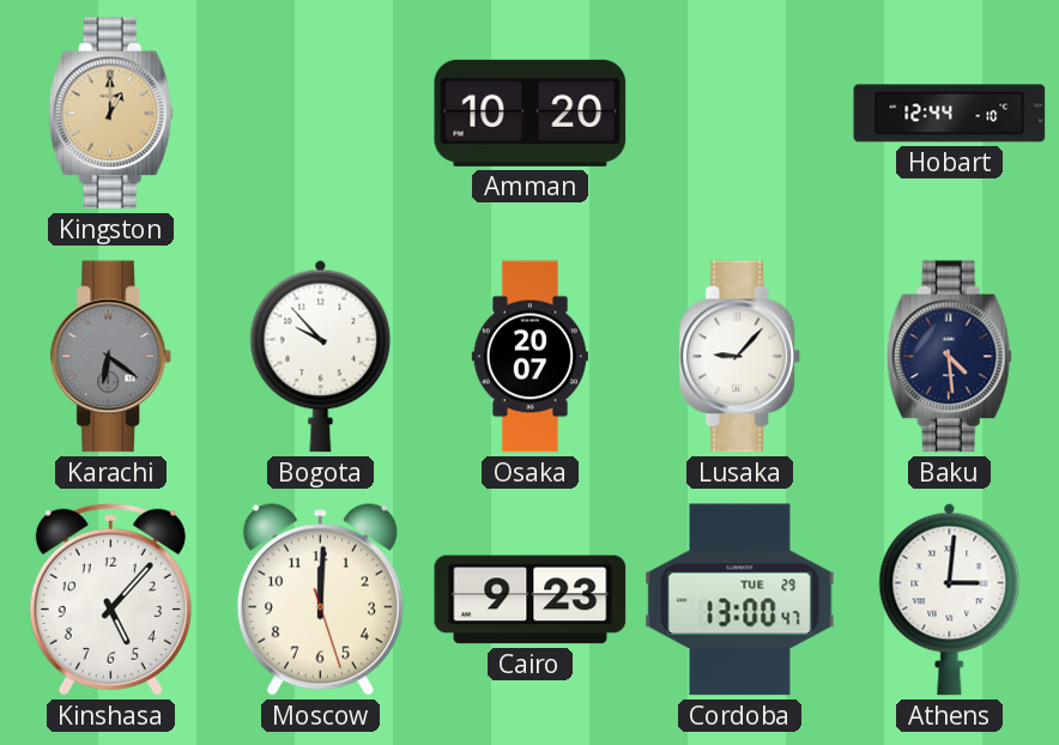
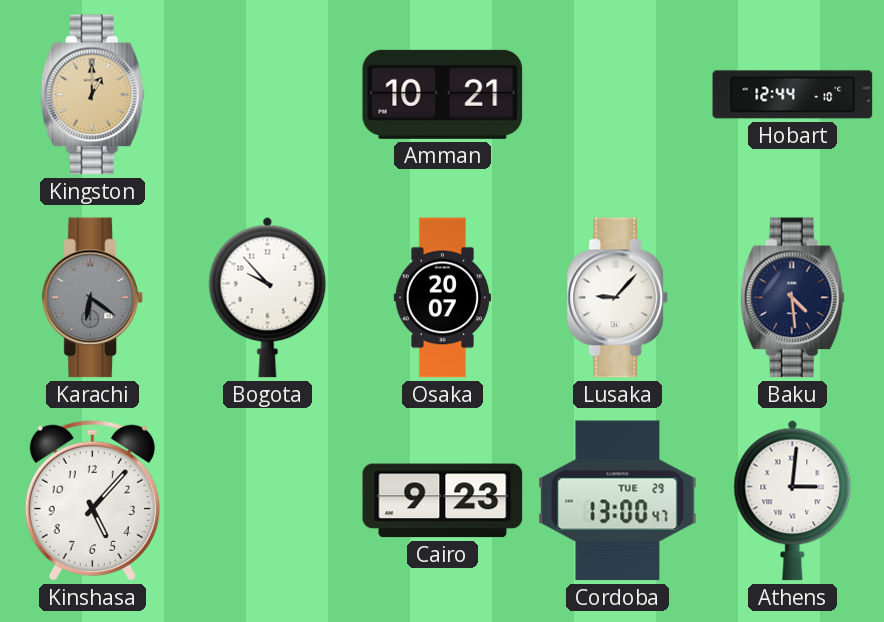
Amman: 10:20 -> 10:21 (443, 94)
Moscow: 12:00 -> none (320, 600)
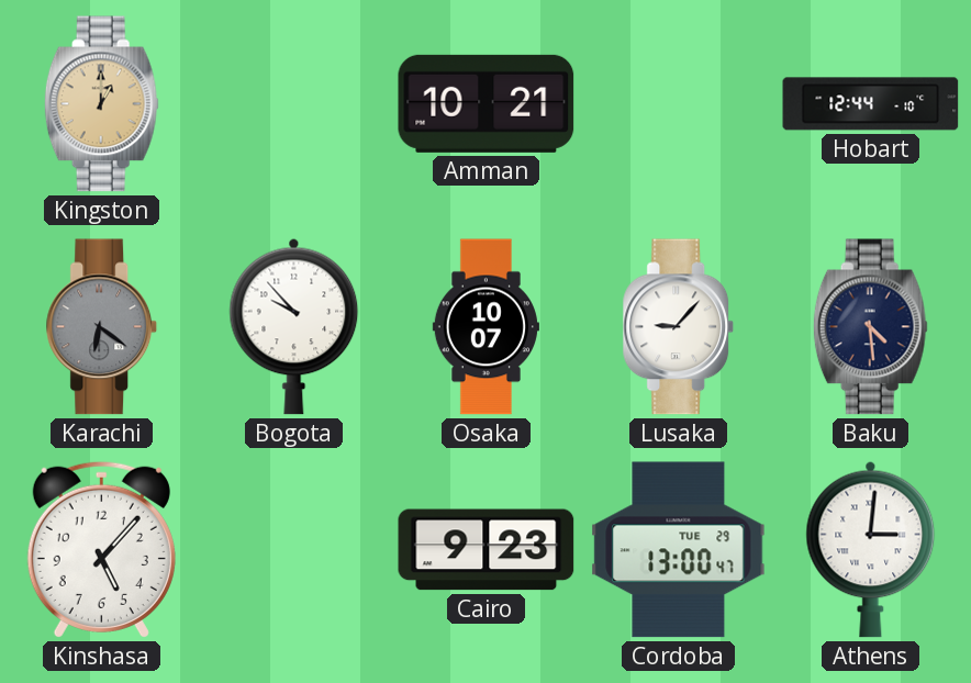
Osaka: 20:07 -> 10:07 (486, 327)
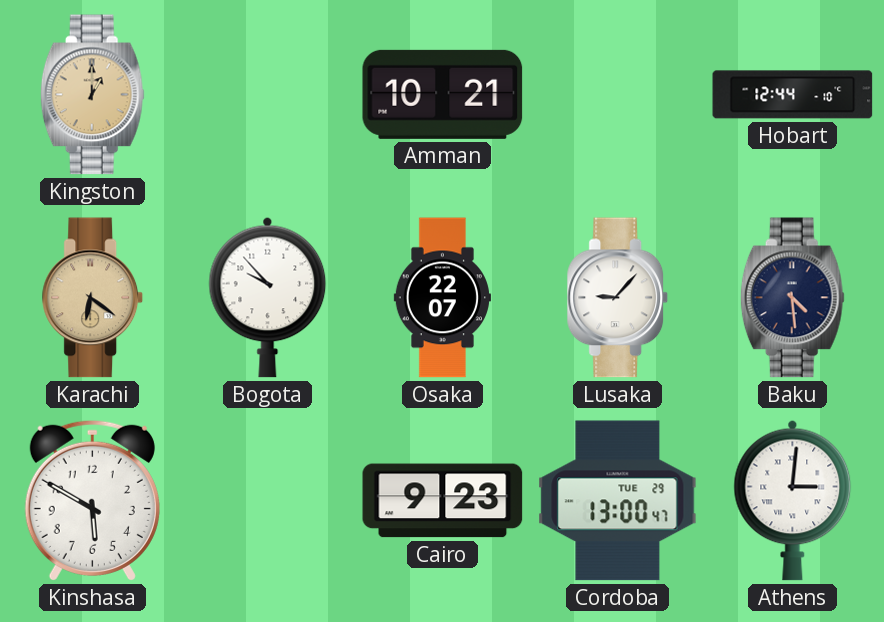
Karachi dial: grey -> champagne (93, 298)
Osaka: 10:07 -> 22:07 (442, 298)
Kinshasa: 5:07 -> 5:50 (92, 500)
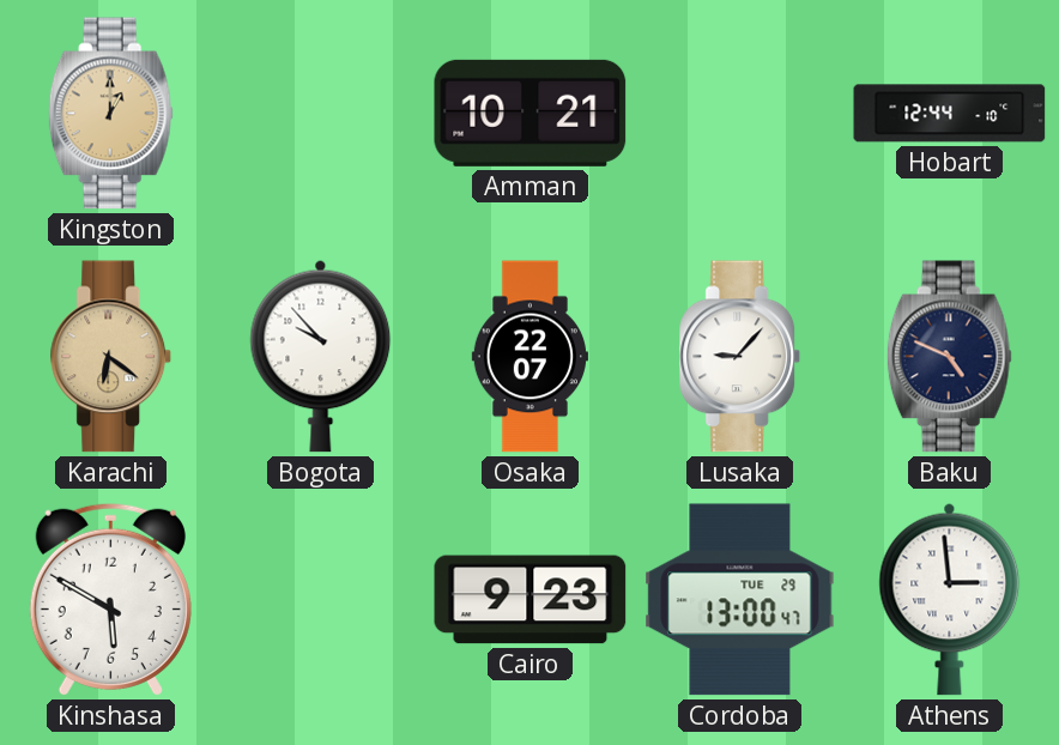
Baku: 4:29 -> 4:49 (949, 357)
Athens: 3:01 -> 2:59 (950, 599)
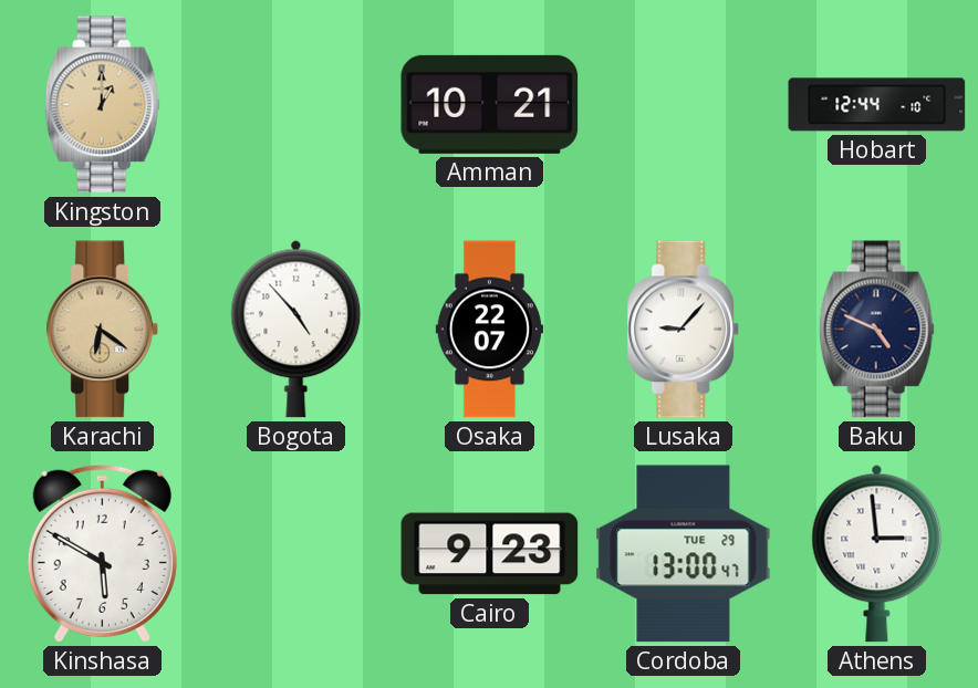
Bogota: 9:53 -> 4:53 (296, 329)
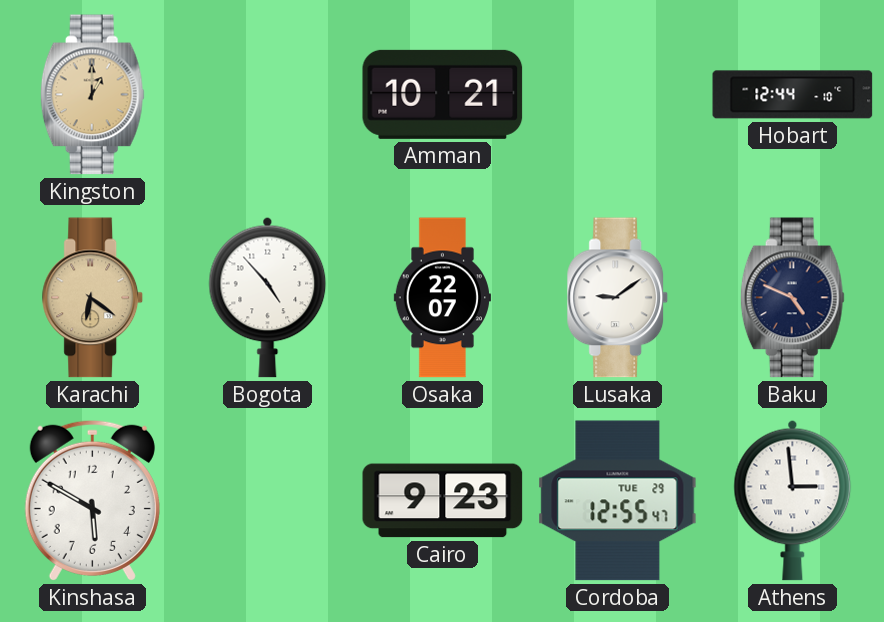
Lusaka: 9:07 -> 9:09 (618, 298)
Cordoba: 13:00 -> 12:55 (618, 501)
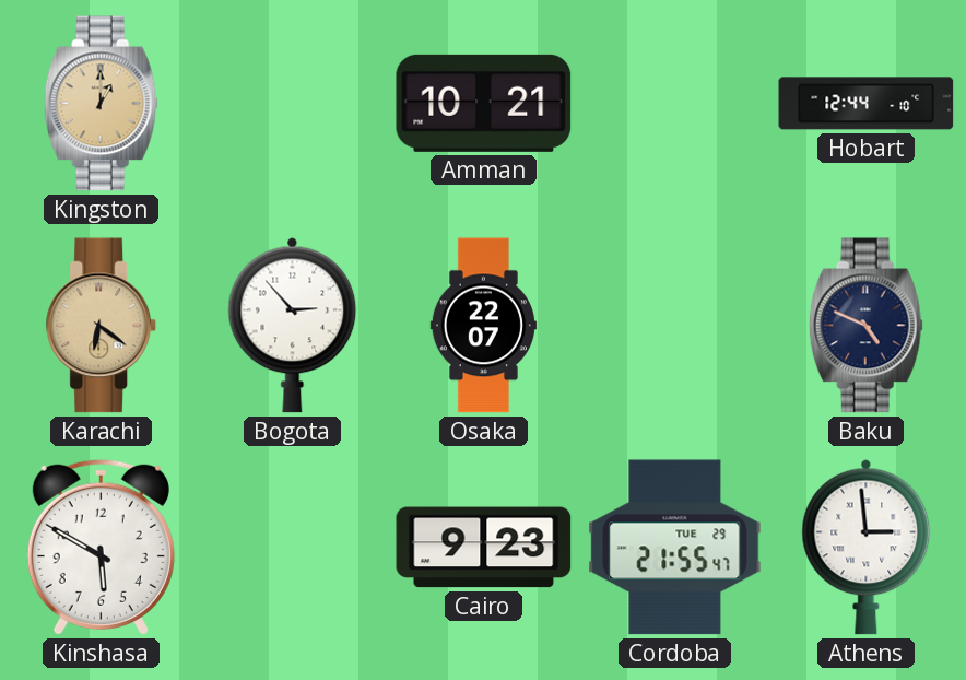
Bogota: 4:53 -> 2:53 (293, 325)
Lusaka: 9:09 -> none (618, 298)
Cordoba: 12:55 -> 21:55 (675, 548)
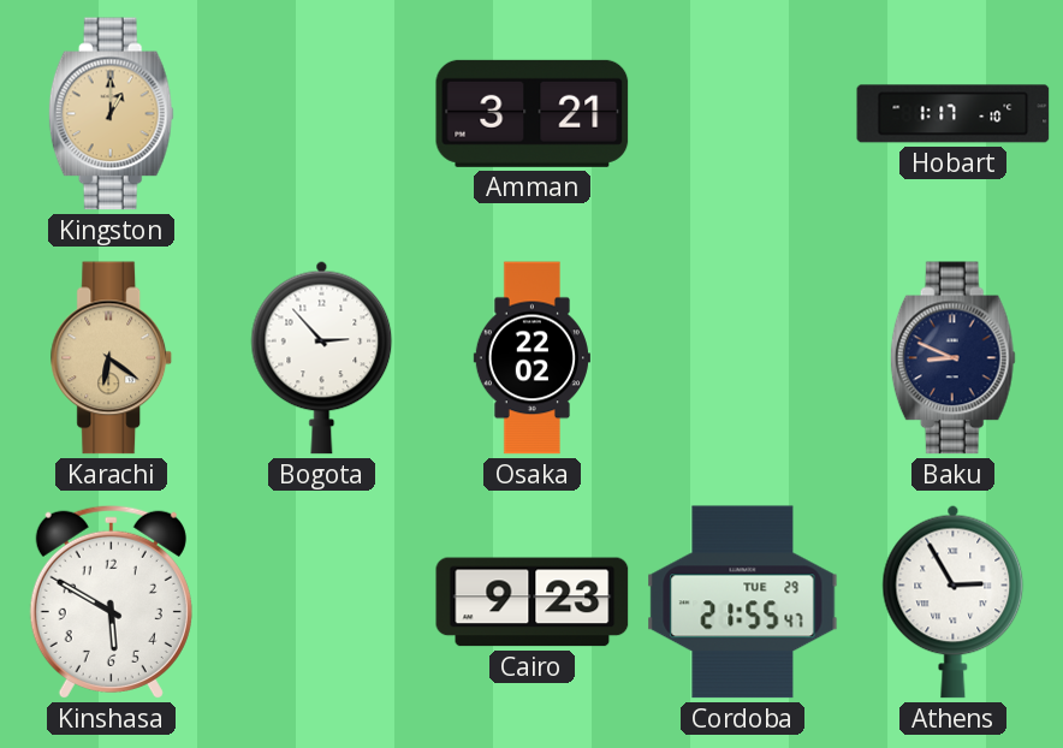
Amman: 10:21 -> 3:21 (533, 113)
Hobart: 12:44 -> 1:17 (954, 114)
Osaka: 22:07 -> 22:02 (531, 358)
Baku: 4:49 -> 8:49 (952, 358)
Athens: 2:59 -> 2:55 (954, 601)
